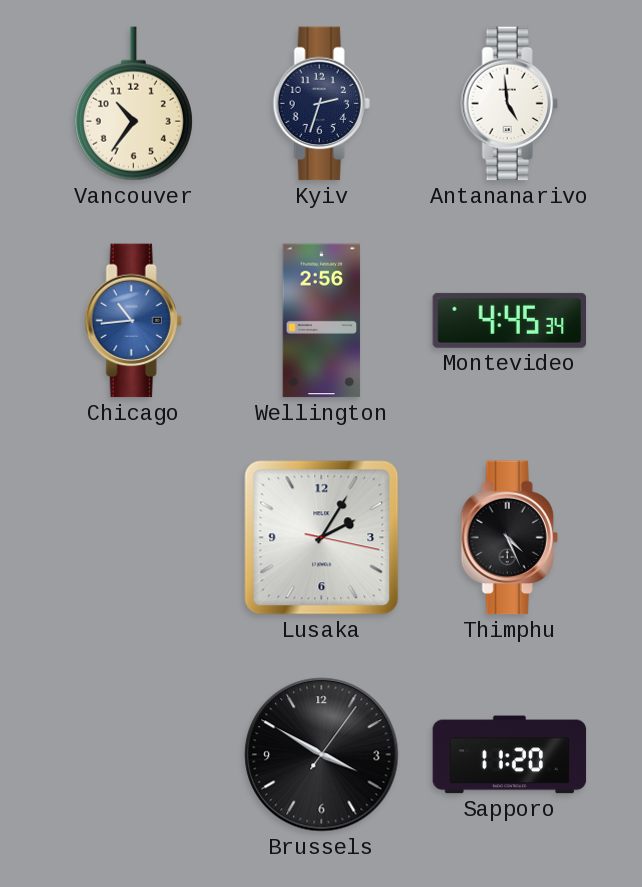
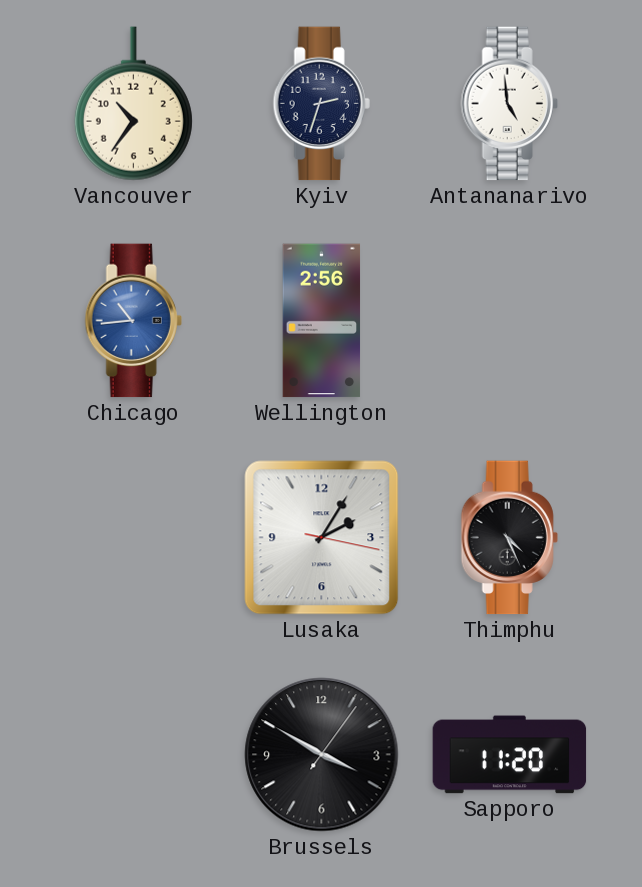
Montevideo: 4:45 -> none (510, 320)
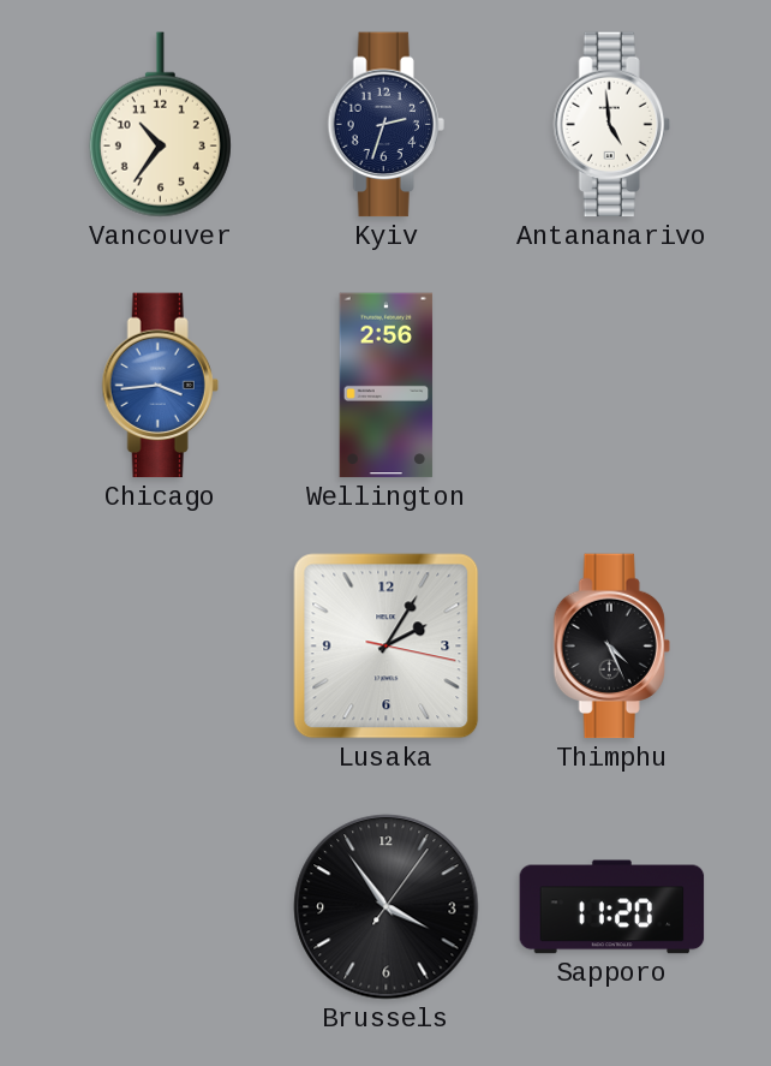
Chicago: 10:44 -> 3:44 (160, 386)
Brussels: 3:50 -> 3:54 (387, 907)
